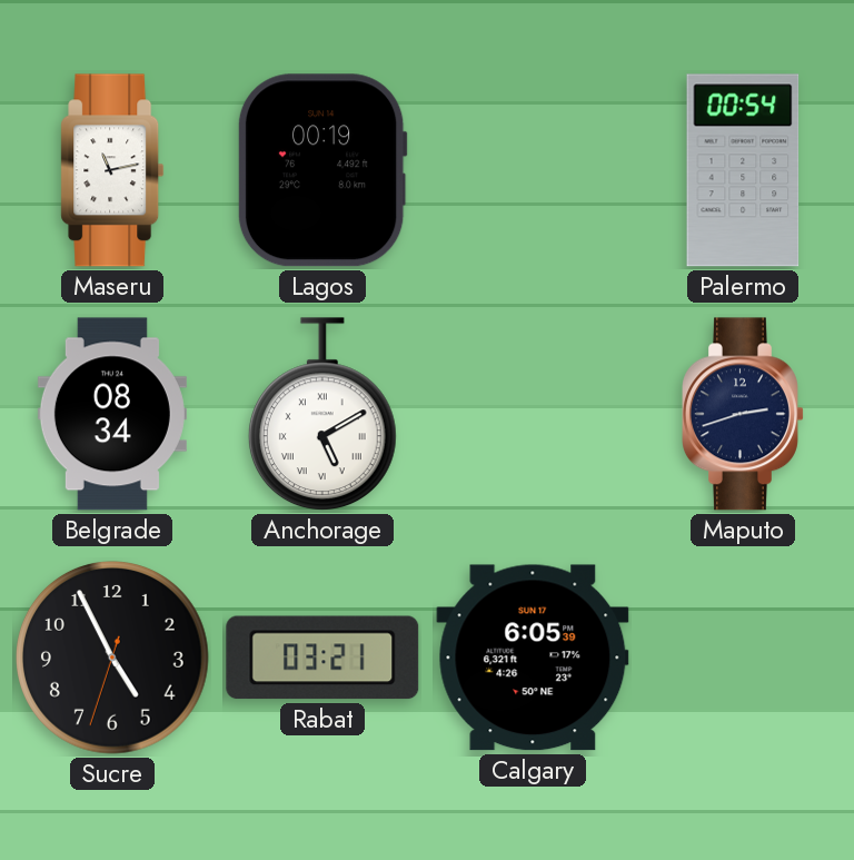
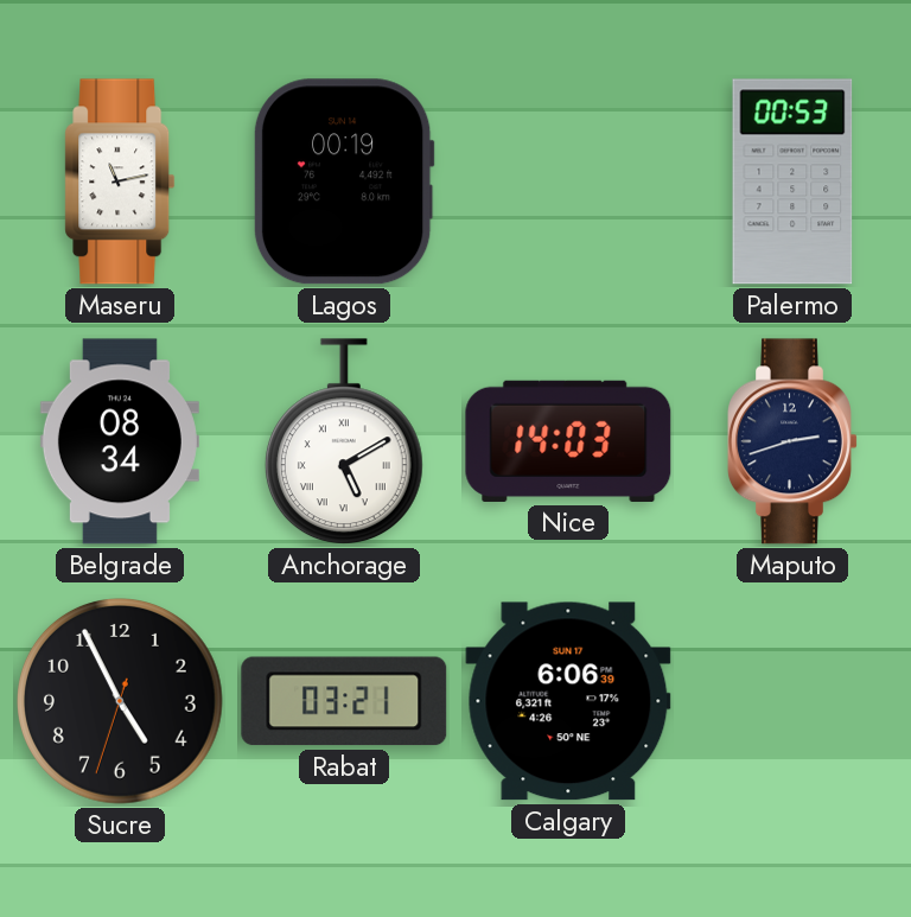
Palermo: 00:54 -> 00:53 (792, 182)
Nice: none -> 14:03 (568, 441)
Calgary: 6:05 -> 6:06 (568, 701)
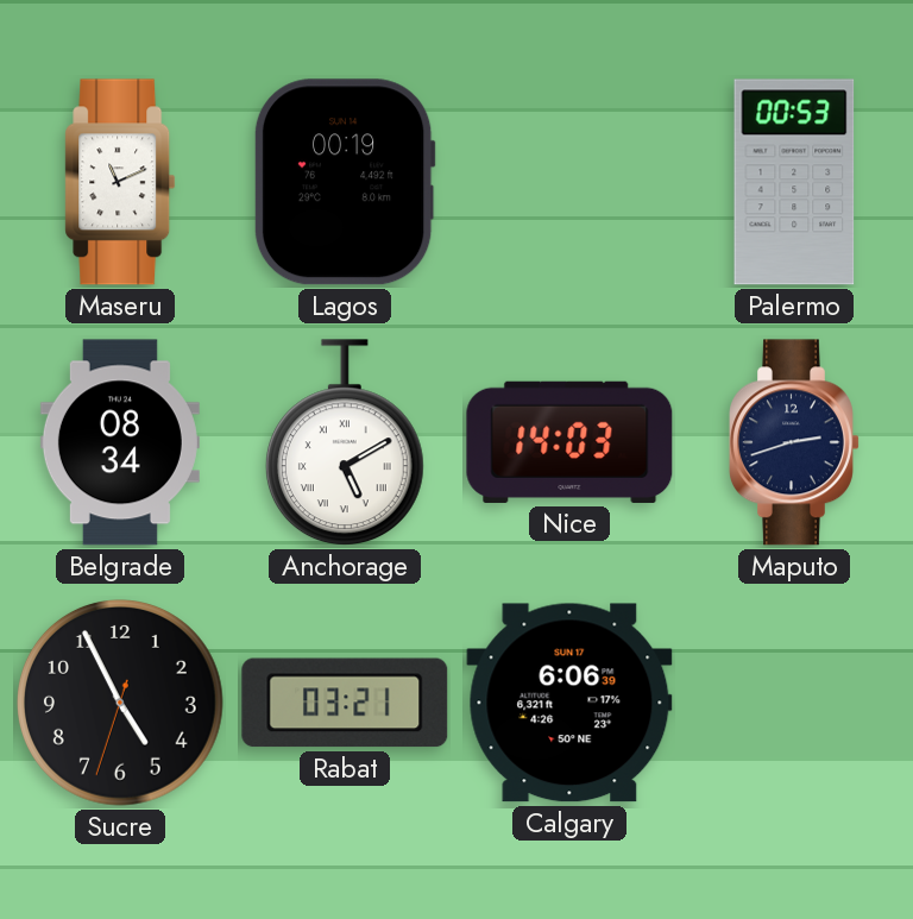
Maseru: 11:13 -> 11:11 (120, 182)
